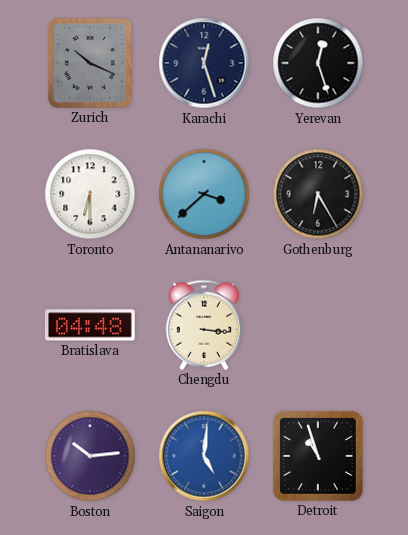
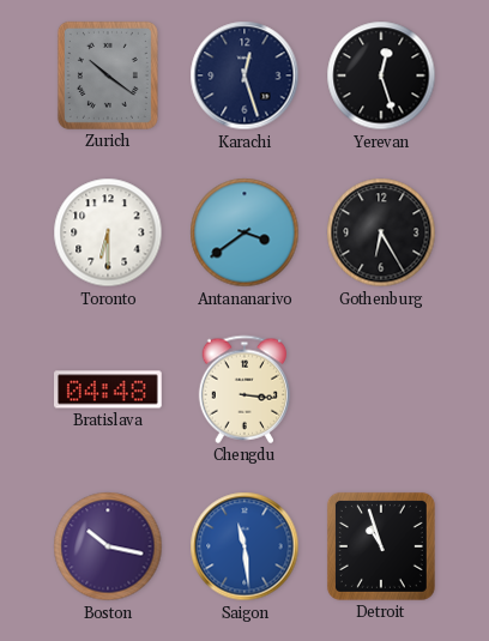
Zurich: 10:19 -> 10:21 (108, 75)
Antananarivo: 3:38 -> 3:39 (244, 232)
Boston: 10:14 -> 10:17 (108, 546)
Saigon: 5:01 -> 11:29 (244, 546)
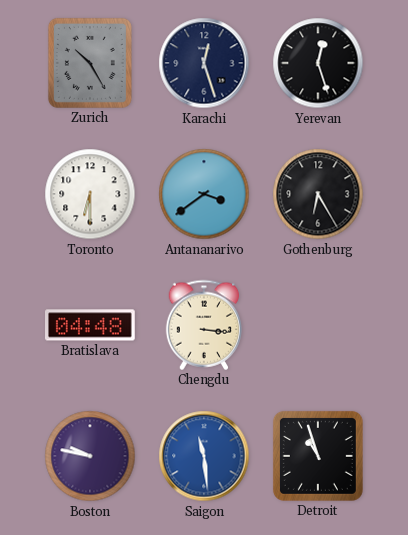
Zurich: 10:21 -> 10:25 (90, 63)
Boston: 10:17 -> 9:47 (90, 456)
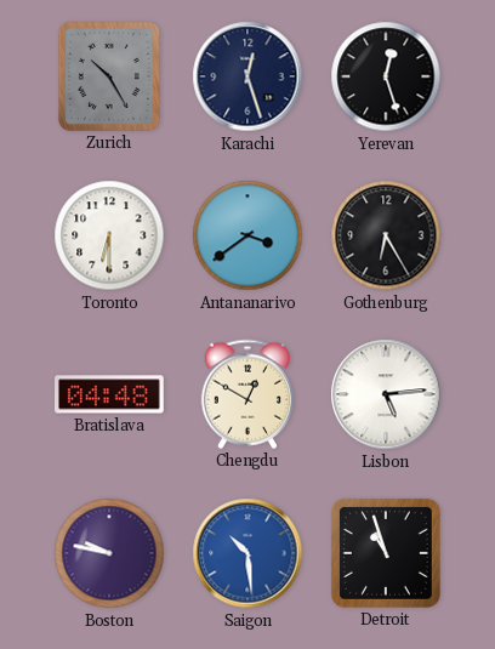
Chengdu: 3:16 -> 12:50 (246, 394)
Lisbon: none -> 5:14 (386, 394)
Saigon: 11:29 -> 10:29 (247, 553)
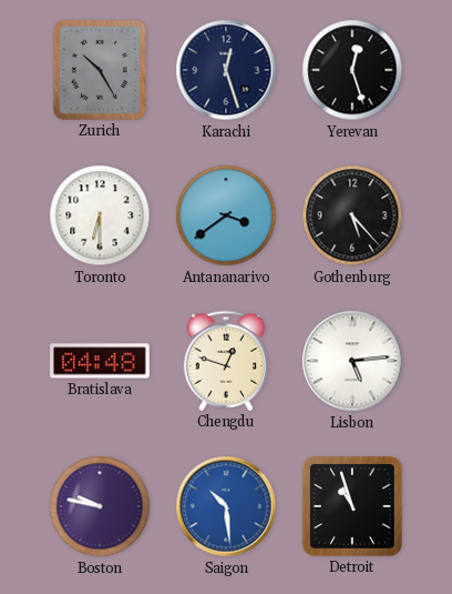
Gothenburg: 6:25 -> 5:23 (352, 215)
Chengdu: 12:50 -> 12:48 (225, 361)
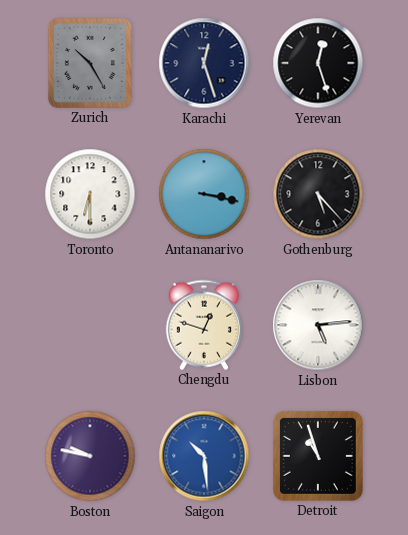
Antananarivo: 3:39 -> 3:17 (204, 194)
Bratislava: 04:48 -> none (101, 361)
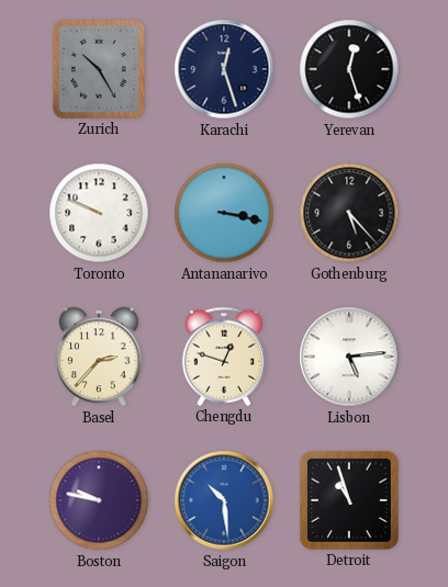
Toronto: 6:30 -> 9:49 (99, 213)
Basel: none -> 2:37 (99, 357)
